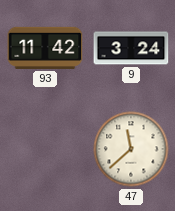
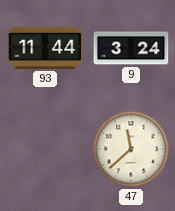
93: 11:42 -> 11:44 (45, 48)
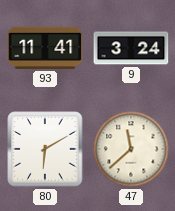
93: 11:44 -> 11:41 (45, 48)
80: none -> 6:10 (45, 149)
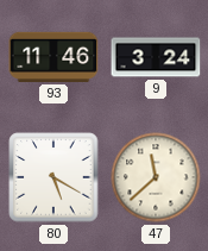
93: 11:41 -> 11:46 (53, 57)
80: 6:10 -> 5:20 (53, 177)
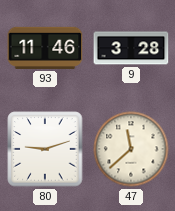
9: 3:24 -> 3:28 (131, 48)
80: 5:20 -> 9:12 (45, 149)
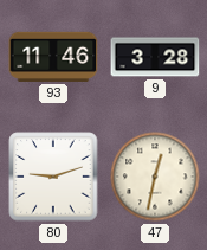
47: 11:38 -> 12:32 (155, 177)
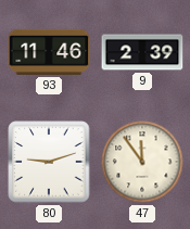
9: 3:28 -> 2:39 (142, 52)
47: 12:32 -> 11:54 (142, 162)
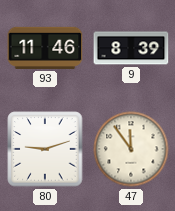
9: 2:39 -> 8:39 (131, 48)
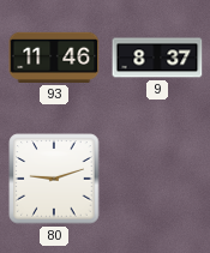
9: 8:39 -> 8:37 (157, 58)
47: 11:54 -> none (131, 149)
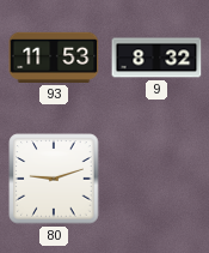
93: 11:46 -> 11:53 (54, 58)
9: 8:37 -> 8:32 (156, 58)
